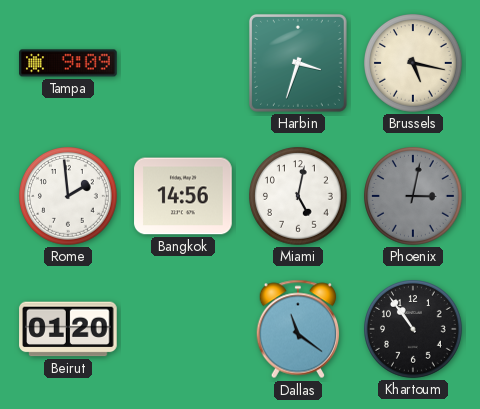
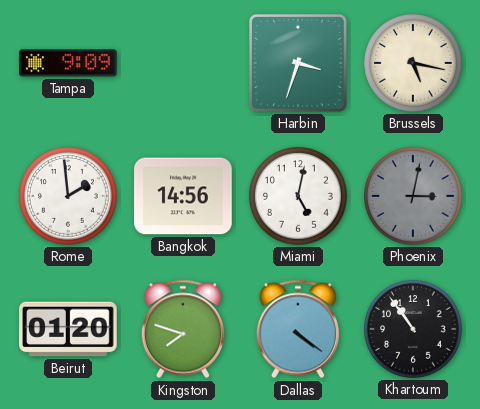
Kingston: none -> 7:48 (183, 329)
Dallas: 11:21 -> 4:21 (298, 329)
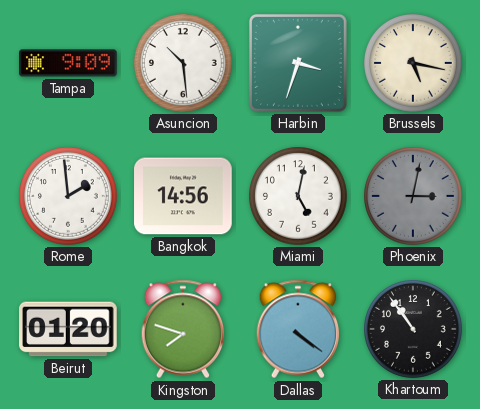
Asuncion: none -> 10:29 (184, 64)
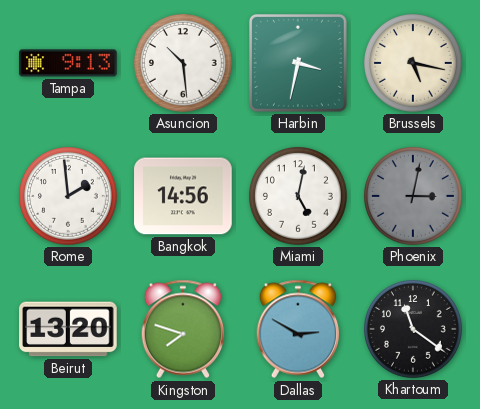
Tampa: 9:09 -> 9:13 (68, 63)
Harbin: 3:33 -> 3:32 (298, 63)
Beirut: 01:20 -> 13:20 (68, 329)
Dallas: 4:21 -> 2:50 (298, 329)
Khartoum: 10:54 -> 11:21 (414, 330)
